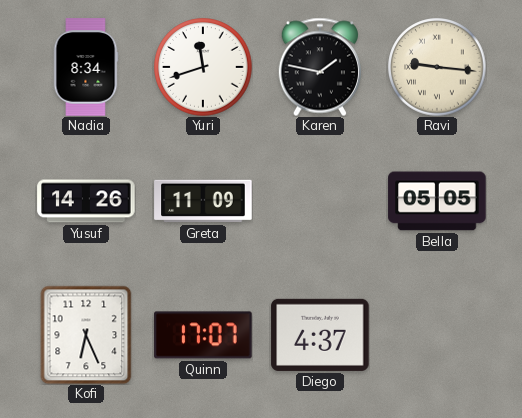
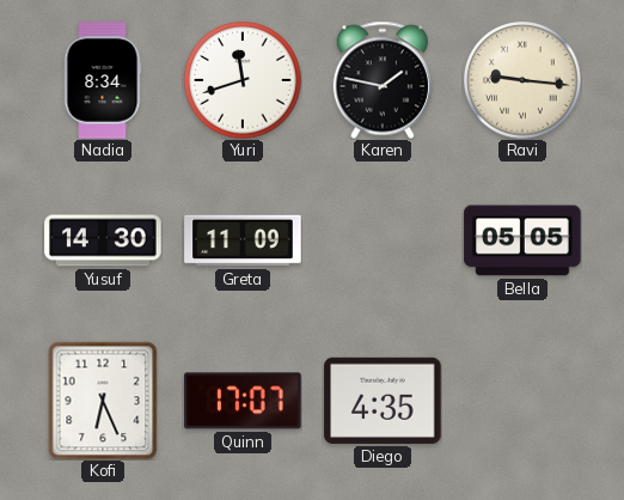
Yusuf: 14:26 -> 14:30 (103, 240)
Diego: 4:37 -> 4:35 (383, 401)
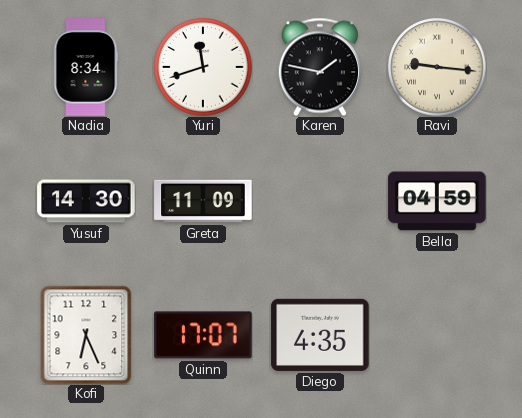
Bella: 05:05 -> 04:59 (437, 201)
